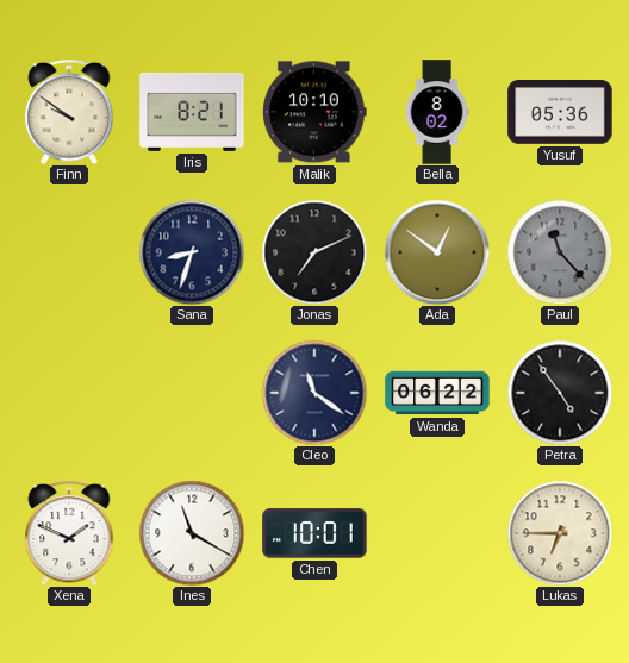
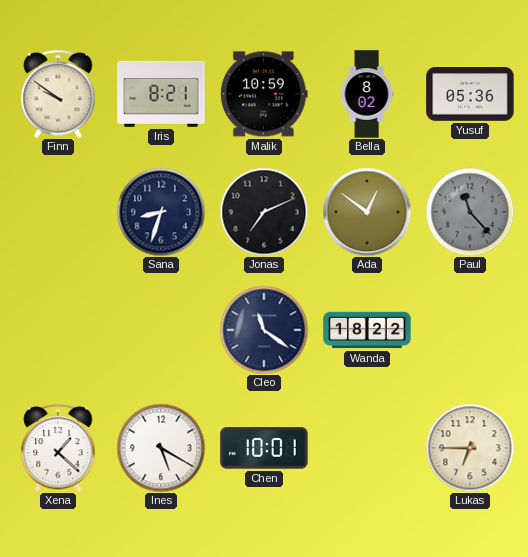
Malik: 10:10 -> 10:59 (265, 94)
Wanda: 06:22 -> 18:22 (367, 330)
Petra: 4:54 -> none (560, 393)
Xena: 1:49 -> 1:22 (58, 448)
Ines: 11:20 -> 5:20 (161, 448)
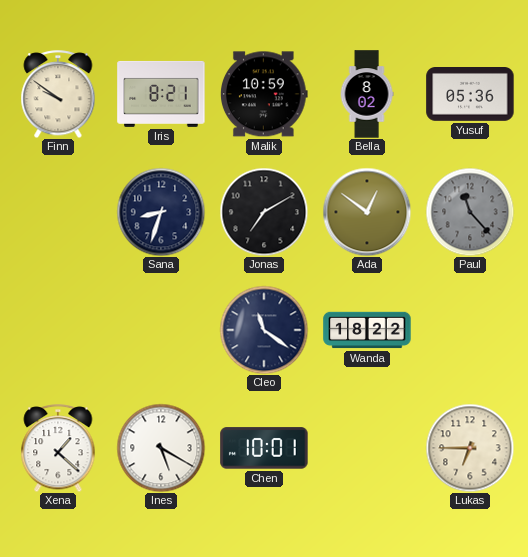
Jonas: 7:11 -> 7:10 (264, 212)
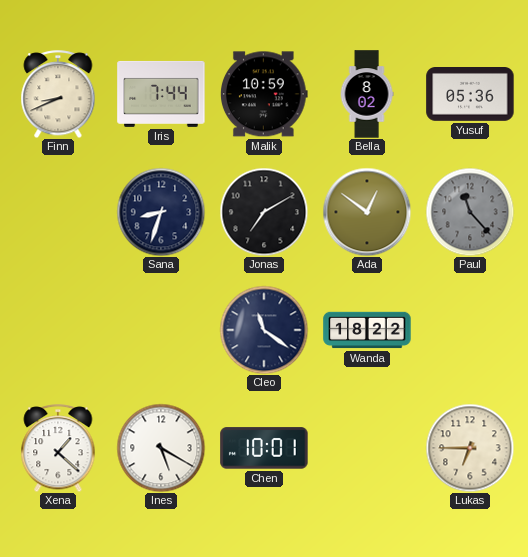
Finn: 9:51 -> 8:41 (58, 94)
Iris: 8:21 -> 7:44 (161, 94)
